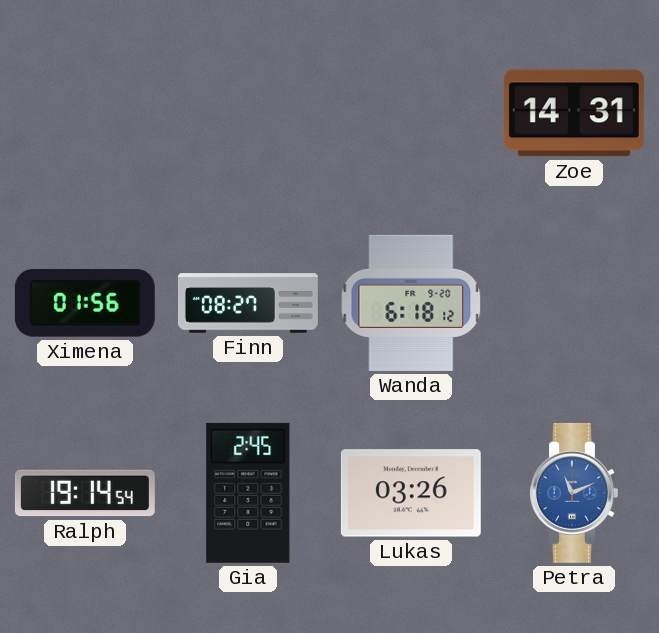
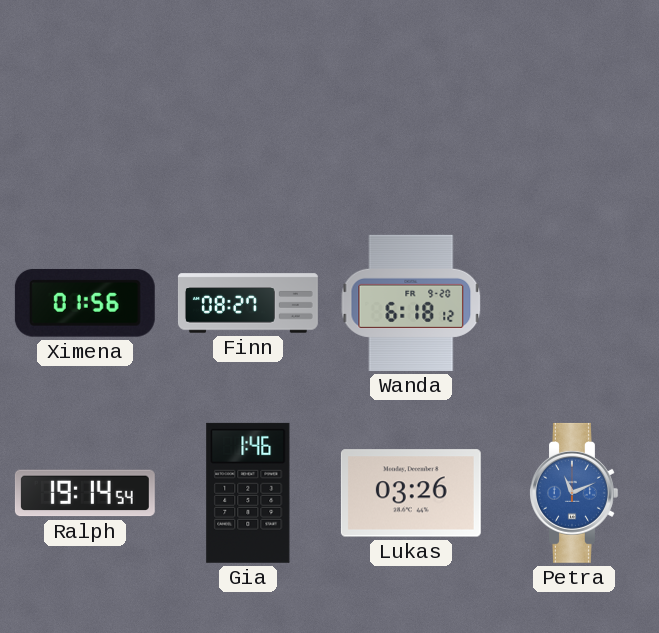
Zoe: 14:31 -> none (574, 113)
Gia: 2:45 -> 1:46 (248, 493)
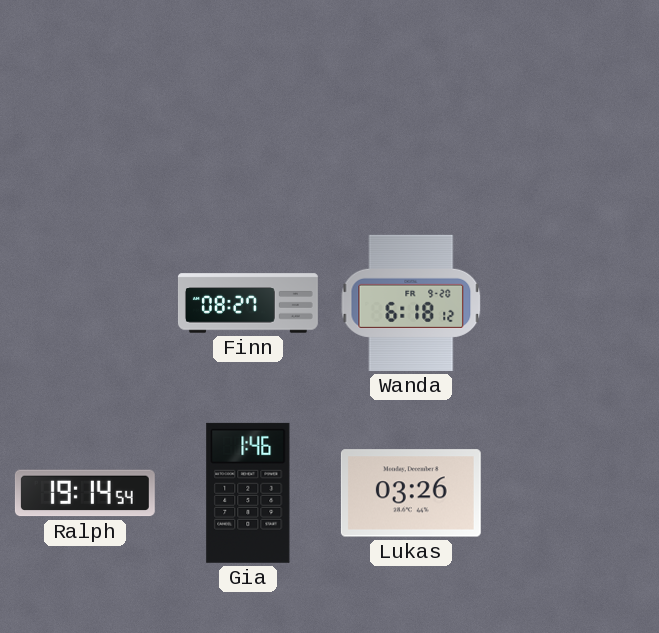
Ximena: 01:56 -> none (85, 303)
Petra: 11:11 -> none (574, 493)
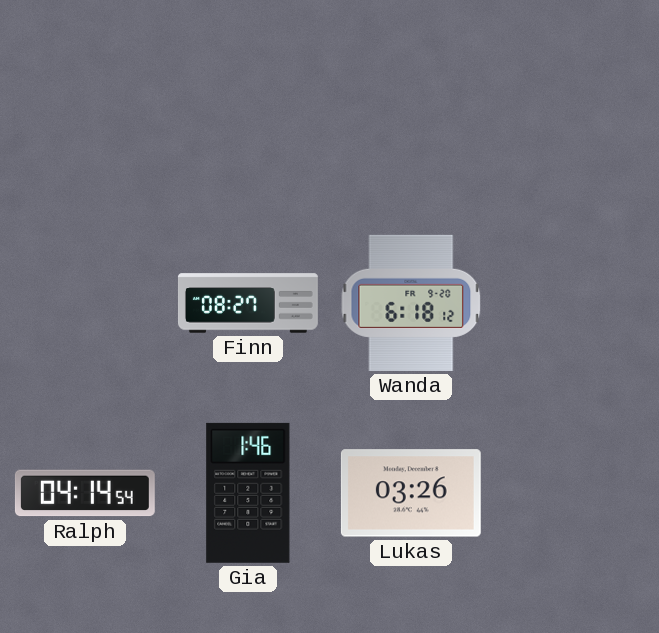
Ralph: 19:14 -> 04:14 (85, 493)
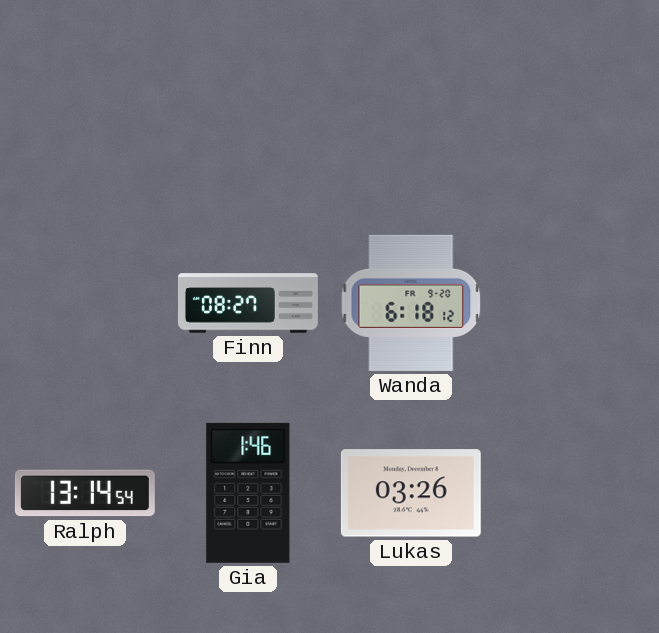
Ralph: 04:14 -> 13:14 (85, 493)
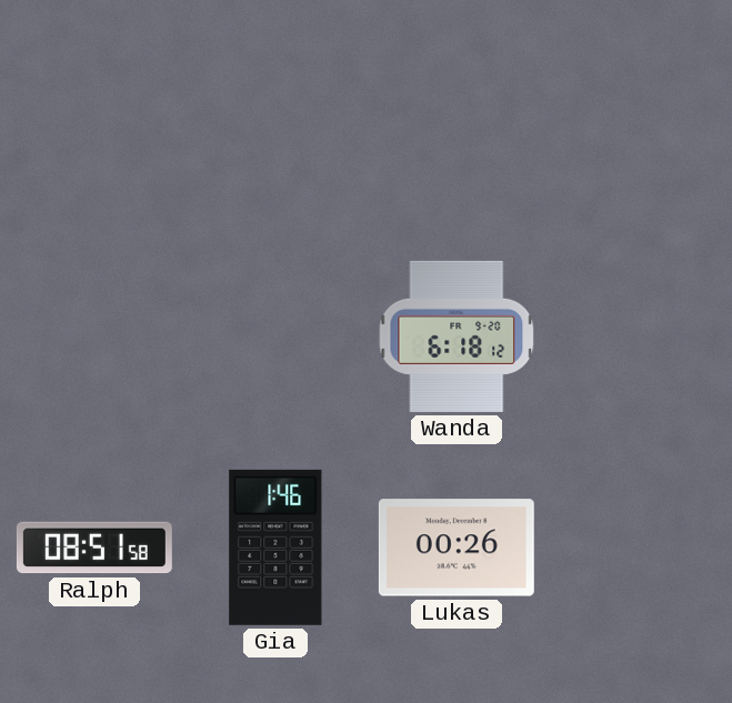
Finn: 08:27 -> none (248, 303)
Ralph: 13:14 -> 08:51 (94, 548)
Lukas: 03:26 -> 00:26 (457, 548)
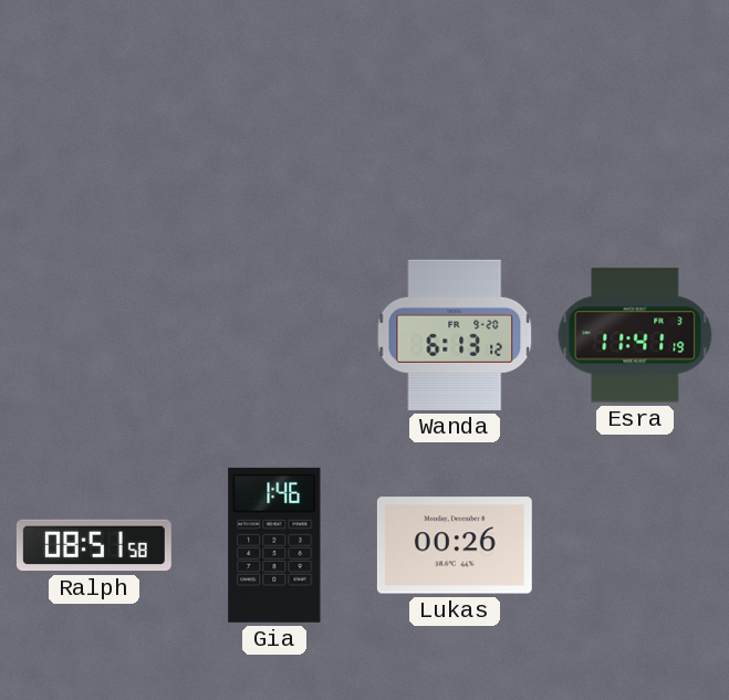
Wanda: 6:18 -> 6:13 (455, 335)
Esra: none -> 11:41 (635, 335)
